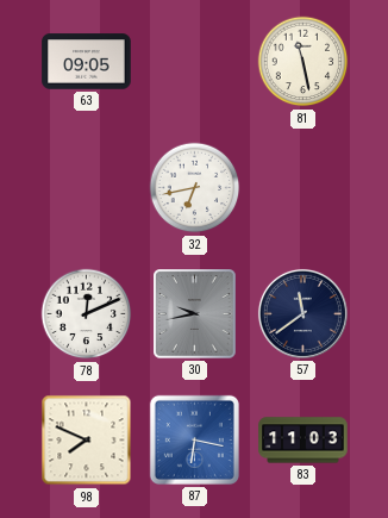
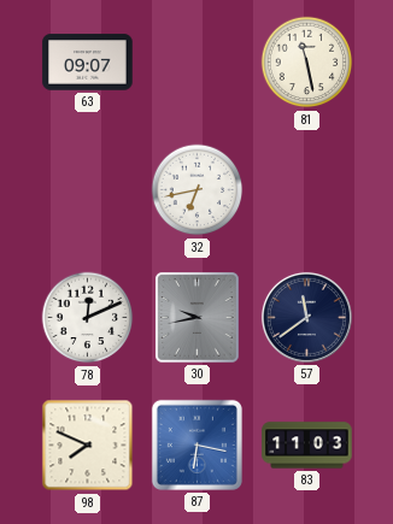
63: 09:05 -> 09:07 (88, 63)
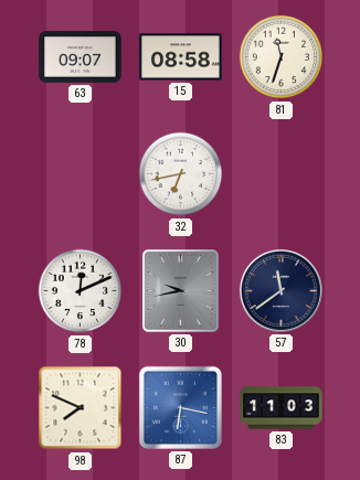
15: none -> 08:58 (181, 57)
81: 11:28 -> 11:33 (282, 57)
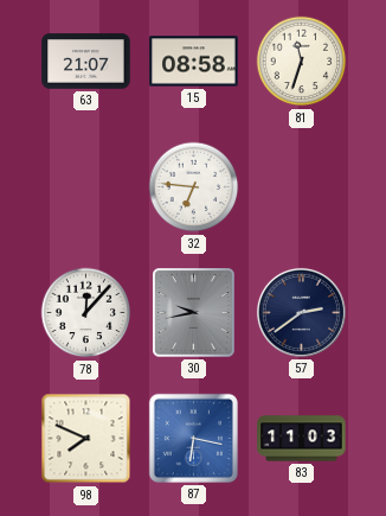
63: 09:07 -> 21:07 (86, 62)
32: 6:43 -> 6:46 (194, 187)
78: 12:11 -> 12:07 (86, 313)
57: 11:39 -> 2:39 (301, 312)
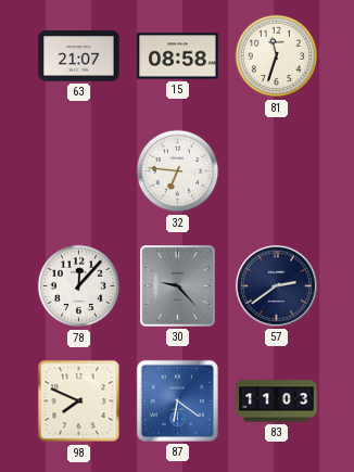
30: 9:43 -> 9:23 (178, 286)
87: 6:17 -> 6:21 (177, 400)
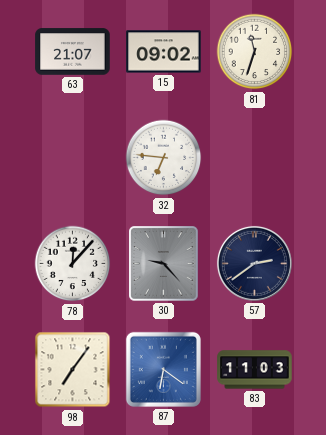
15: 08:58 -> 09:02 (164, 52)
98: 7:49 -> 7:06 (73, 370)
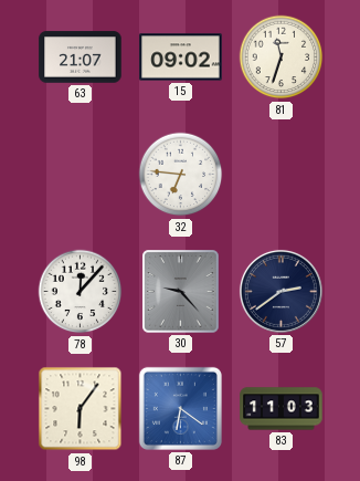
98: 7:06 -> 6:06 (81, 409)
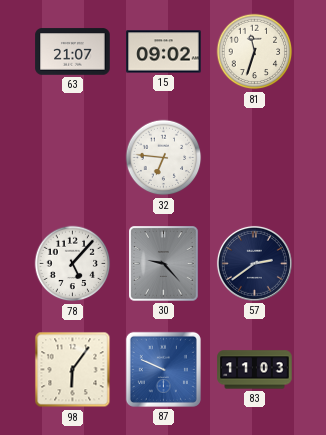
78: 12:07 -> 5:07 (73, 264)
87: 6:21 -> 9:49 (163, 369)
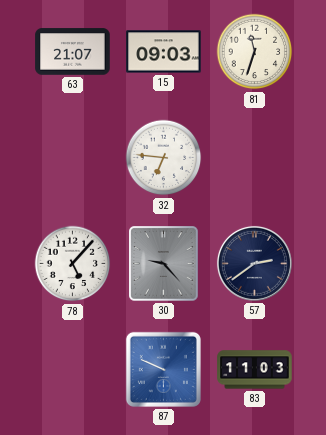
15: 09:02 -> 09:03 (164, 52)
98: 6:06 -> none (73, 370)
